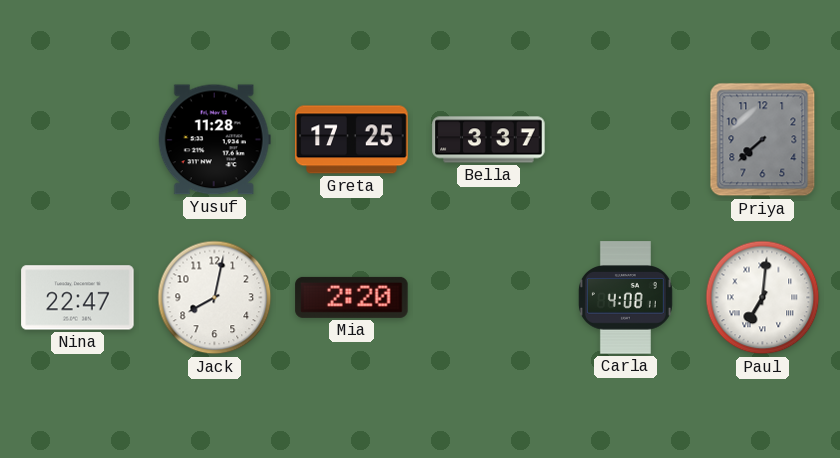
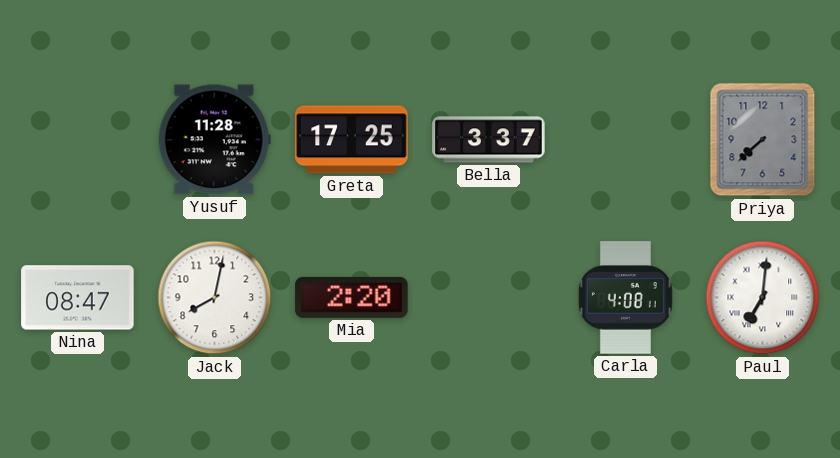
Nina: 22:47 -> 08:47 (78, 298)
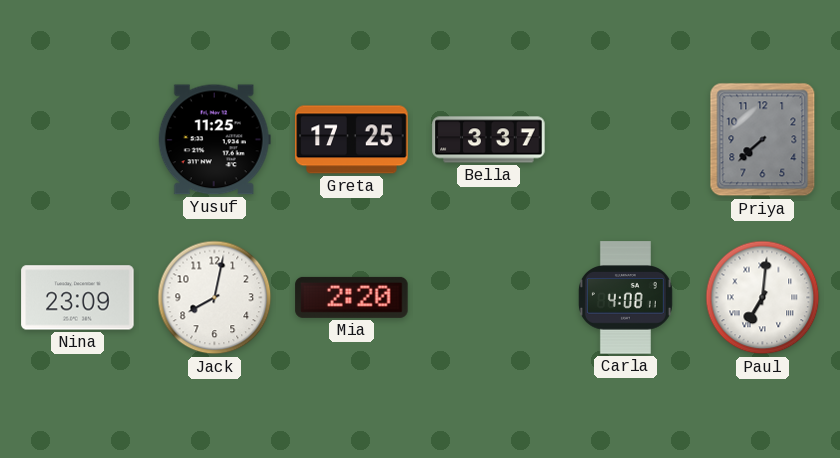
Yusuf: 11:28 -> 11:25 (214, 140)
Nina: 08:47 -> 23:09 (78, 298)
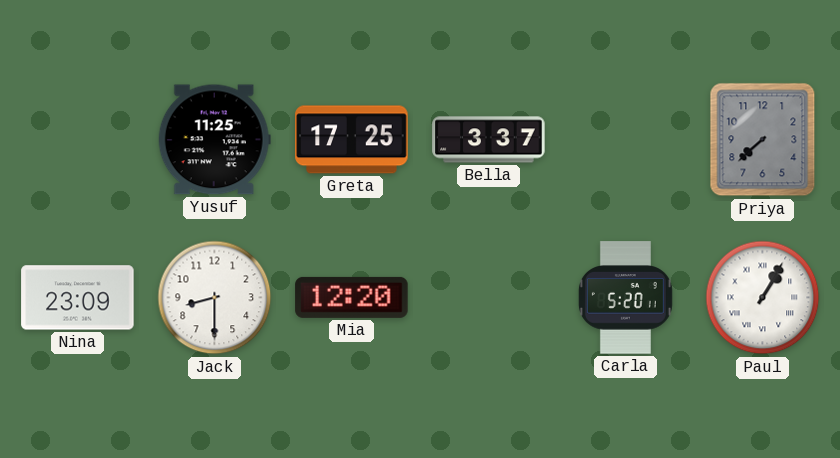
Jack: 8:02 -> 8:30 (215, 298)
Mia: 2:20 -> 12:20 (352, 297)
Carla: 4:08 -> 5:20 (625, 298)
Paul: 7:01 -> 1:05 (763, 298)
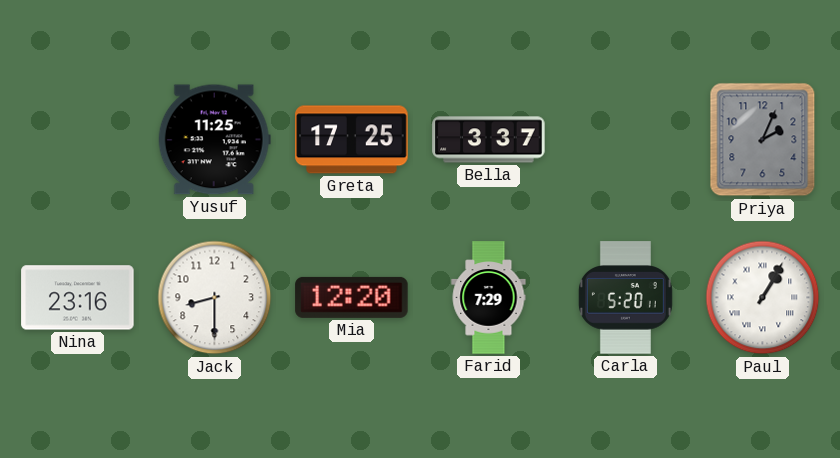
Priya: 7:38 -> 2:04 (763, 140)
Nina: 23:09 -> 23:16 (78, 298)
Farid: none -> 7:29 (489, 298)
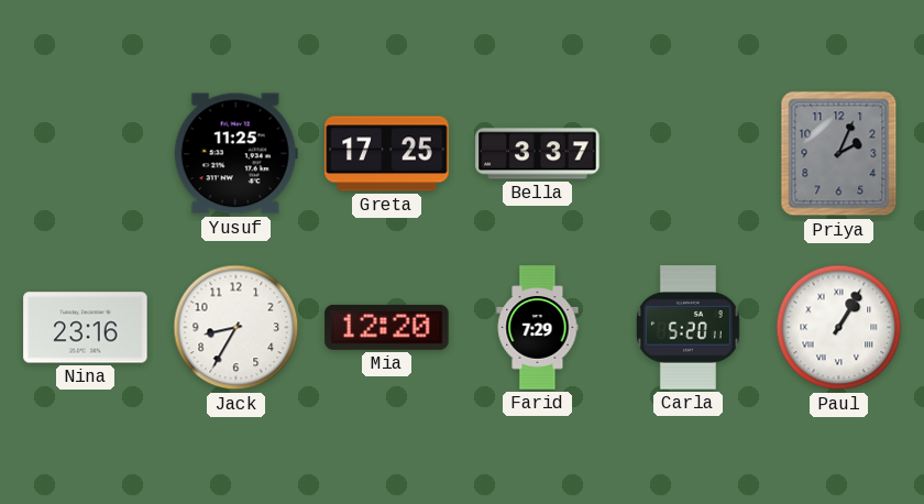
Jack: 8:30 -> 8:35 (237, 328)
